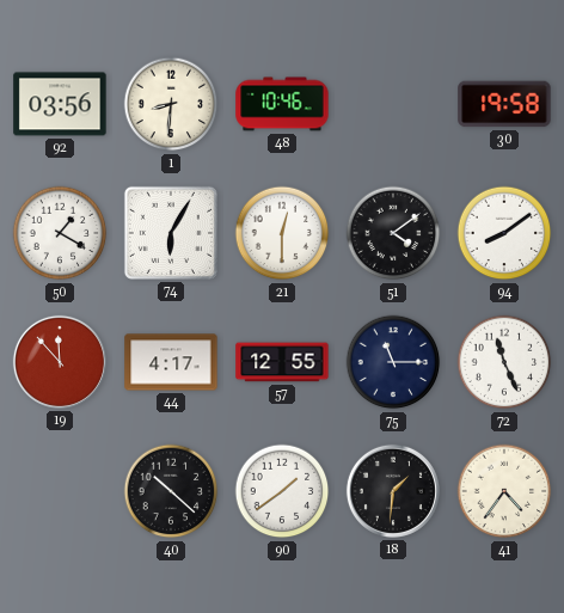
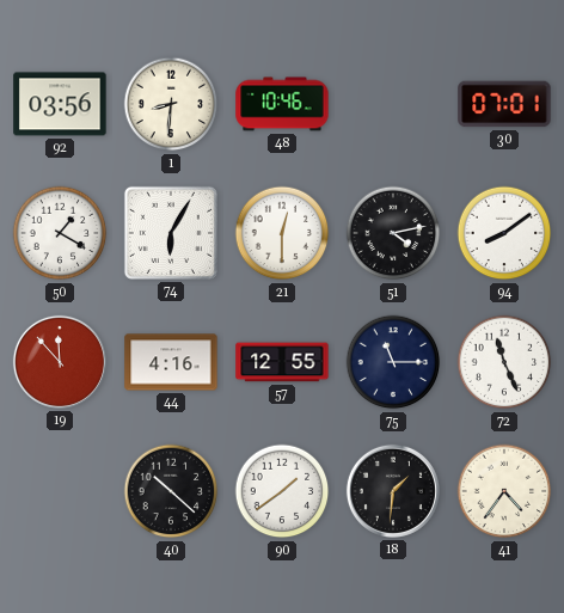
30: 19:58 -> 07:01 (504, 104)
51: 4:09 -> 4:13 (393, 233)
44: 4:17 -> 4:16 (171, 362)
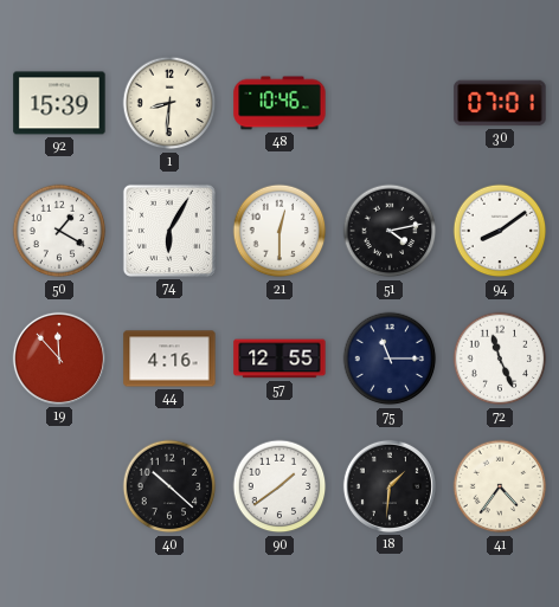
92: 03:56 -> 15:39 (59, 103)
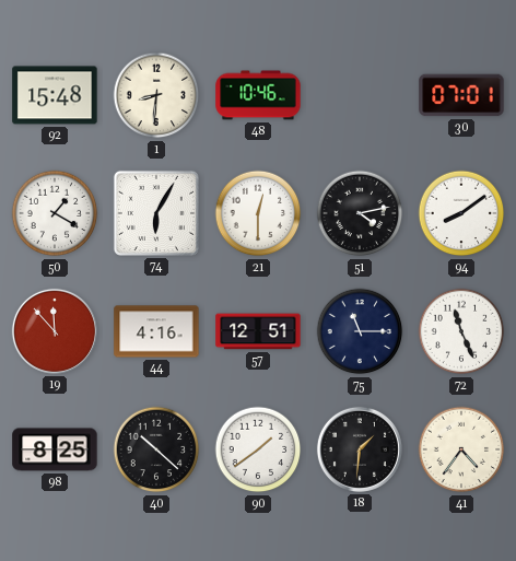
92: 15:39 -> 15:48 (55, 95)
57: 12:55 -> 12:51 (258, 331)
98: none -> 8:25 (55, 449)
